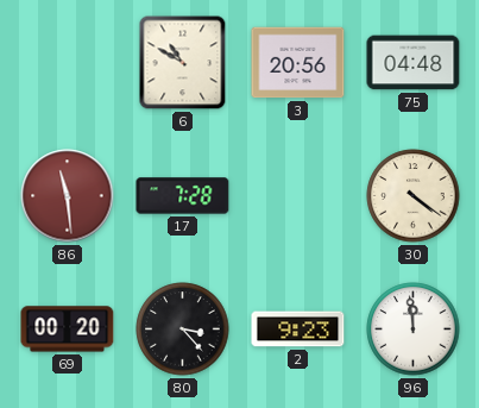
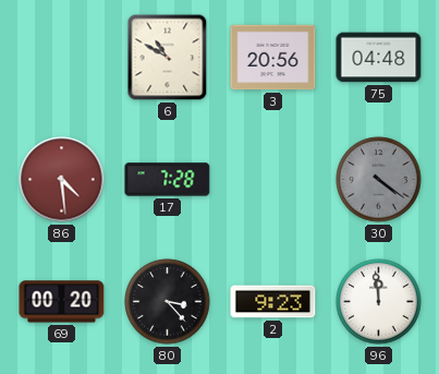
86: 11:29 -> 4:29 (62, 180)
30 dial: cream -> grey (379, 180)
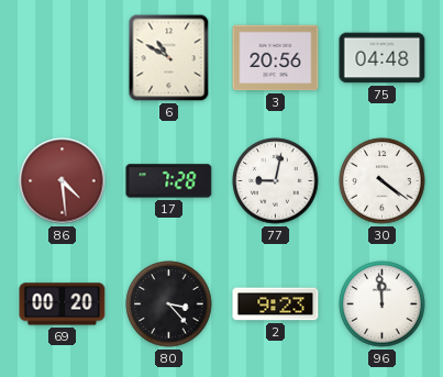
77: none -> 9:02 (276, 181)
30 dial: grey -> white (383, 181)
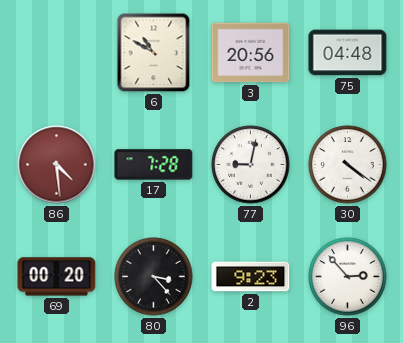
96: 11:59 -> 2:53 (348, 277)
